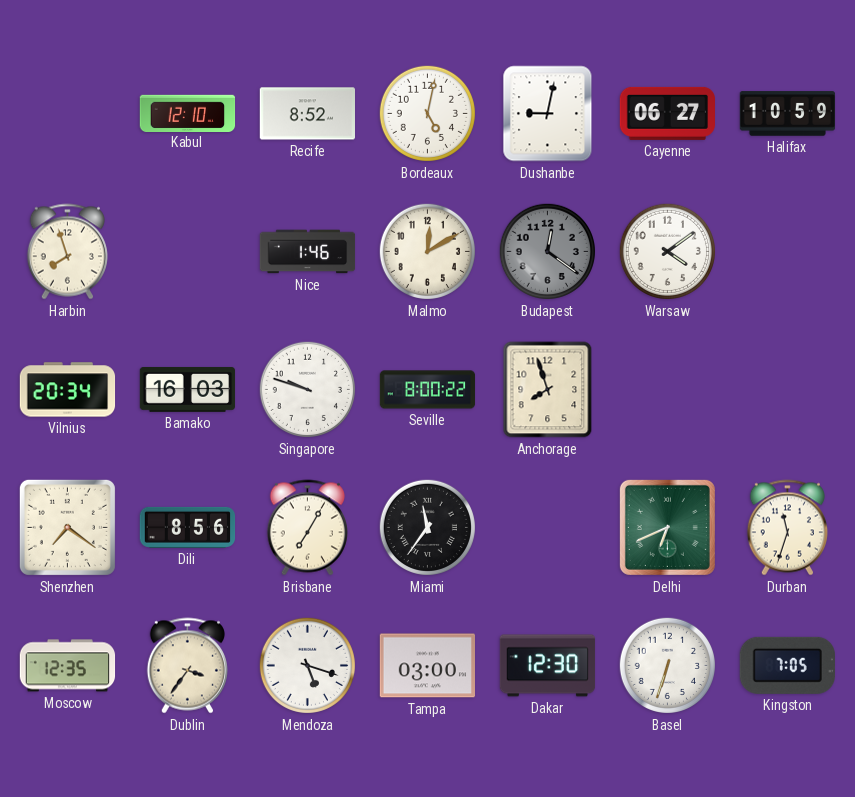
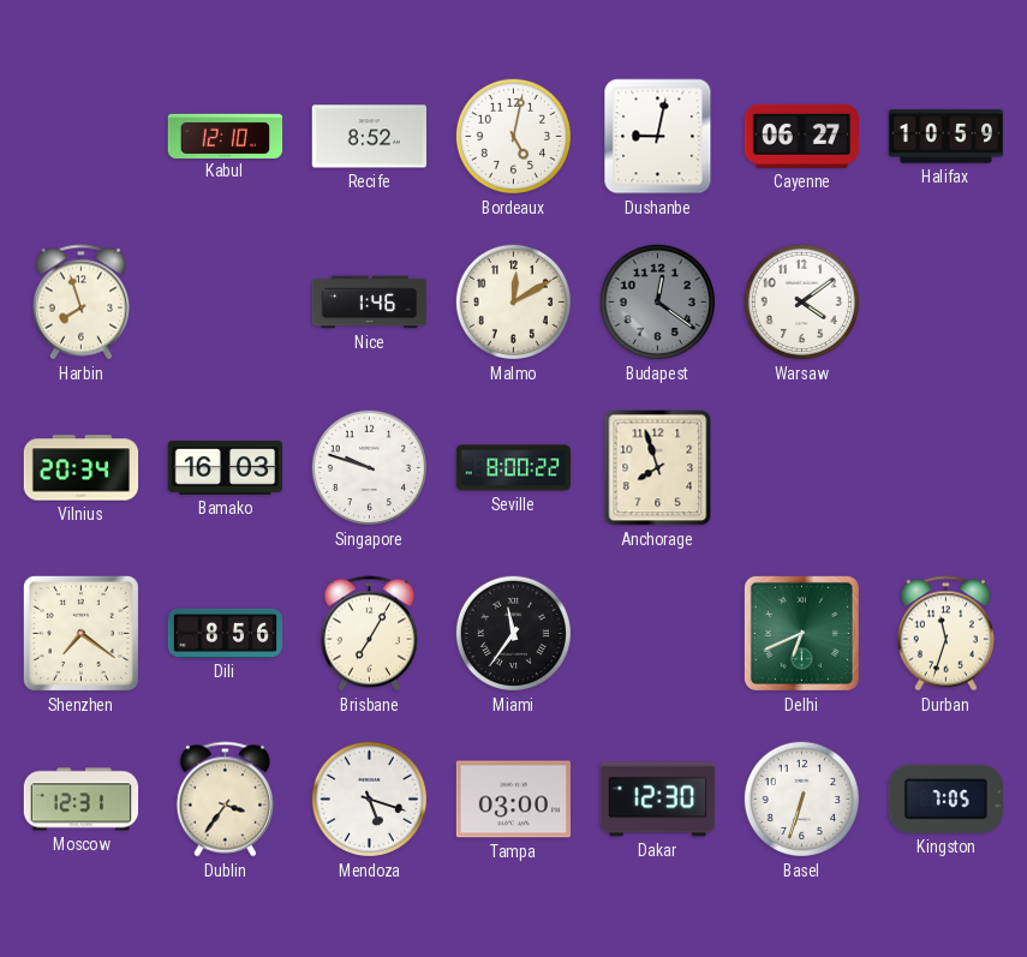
Moscow: 12:35 -> 12:31 (82, 800)
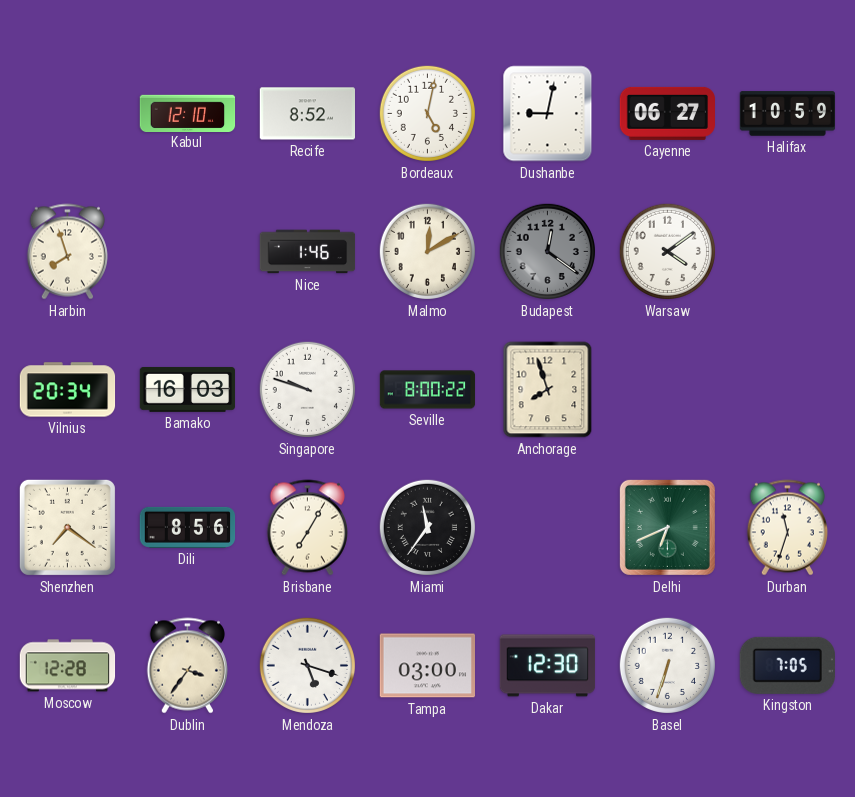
Moscow: 12:31 -> 12:28 (68, 666)
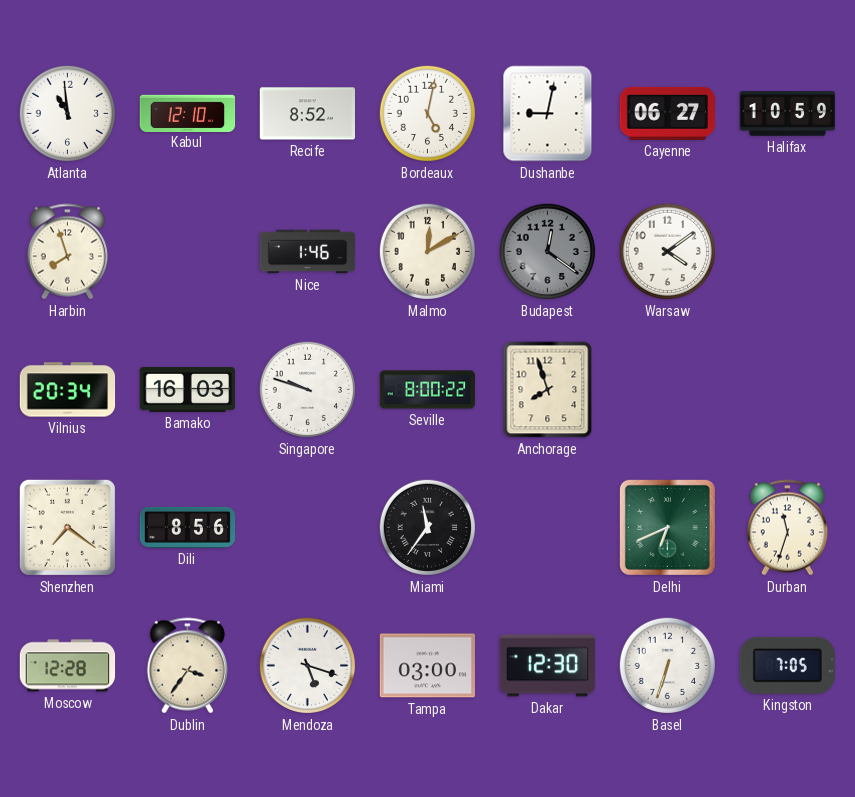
Atlanta: none -> 10:59 (67, 113)
Brisbane: 7:05 -> none (307, 528)
